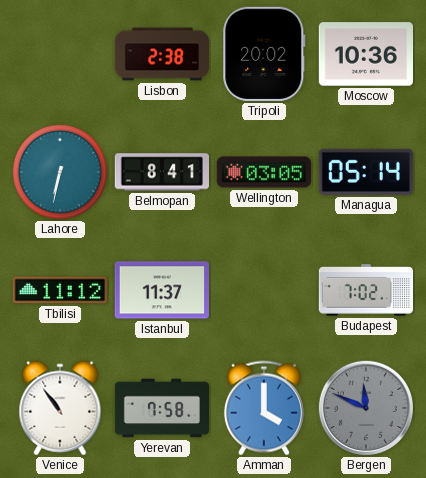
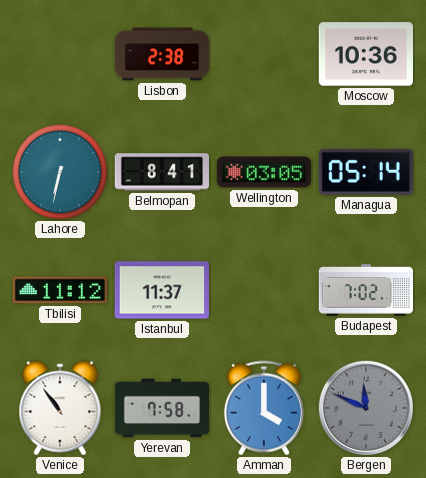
Tripoli: 20:02 -> none (264, 54)
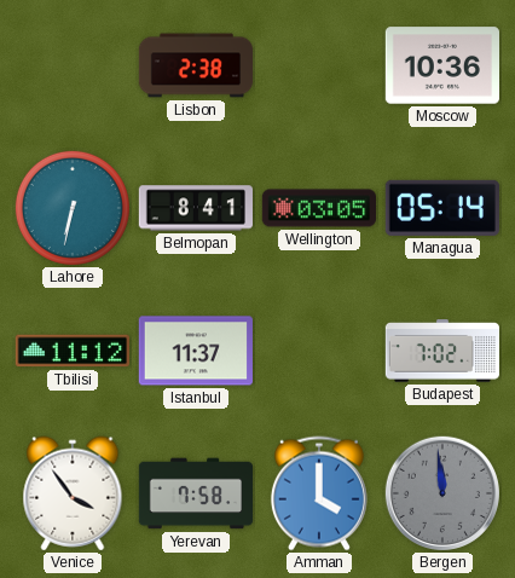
Venice: 10:54 -> 3:54 (73, 493)
Bergen: 11:49 -> 11:59 (442, 493)
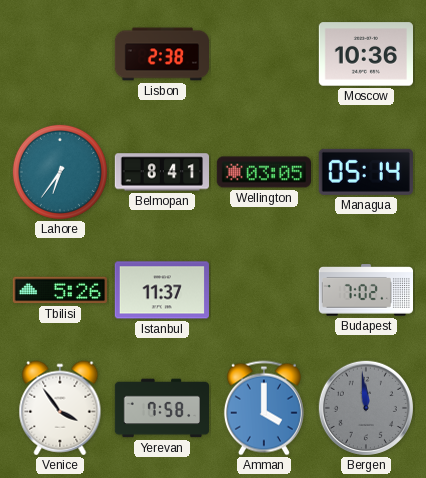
Lahore: 6:32 -> 6:36 (60, 172)
Tbilisi: 11:12 -> 5:26 (59, 290)
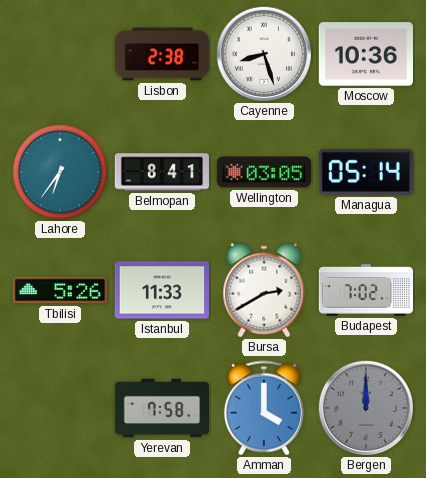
Cayenne: none -> 8:27 (264, 54)
Istanbul: 11:37 -> 11:33 (162, 290)
Bursa: none -> 2:40 (264, 290)
Venice: 3:54 -> none (60, 408)
Bergen: 11:59 -> 12:00 (366, 408)
